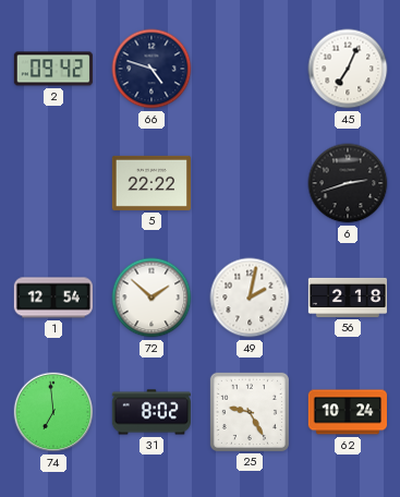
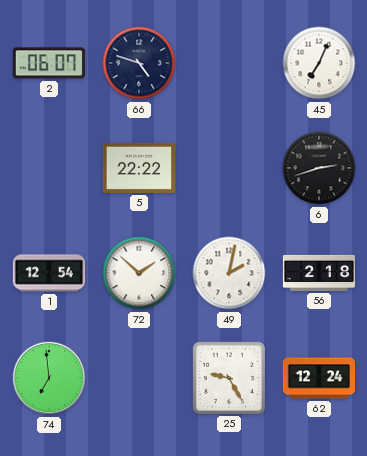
2: 09:42 -> 06:07 (49, 63)
31: 8:02 -> none (151, 412)
62: 10:24 -> 12:24 (318, 378)
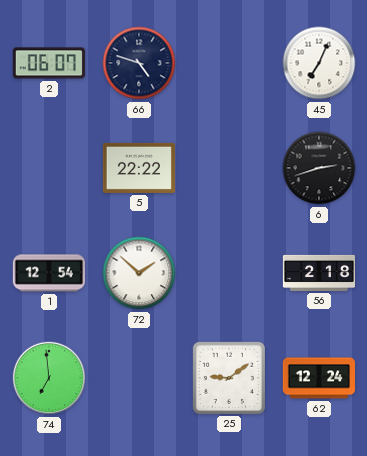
49: 2:02 -> none (229, 273)
25: 9:25 -> 9:09 (229, 378)
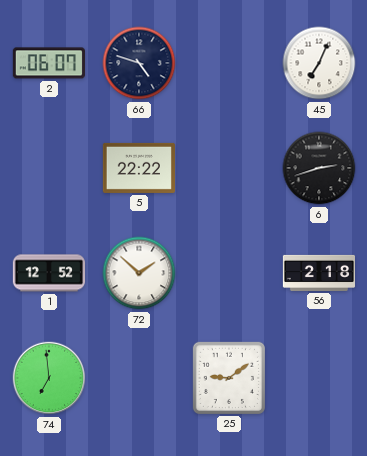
1: 12:54 -> 12:52 (48, 273)
62: 12:24 -> none (318, 378)
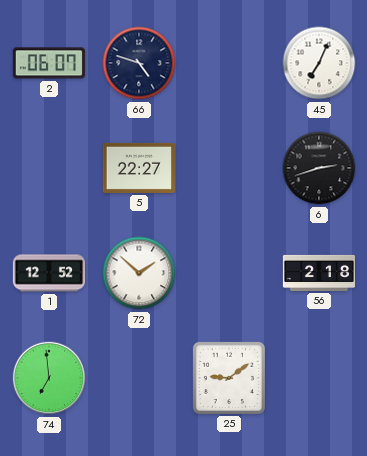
5: 22:22 -> 22:27 (138, 168)
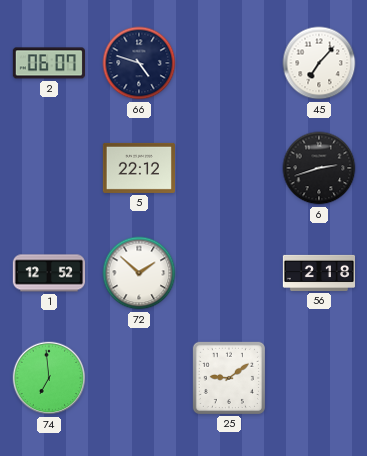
45: 7:04 -> 7:07 (319, 63)
5: 22:27 -> 22:12 (138, 168)
